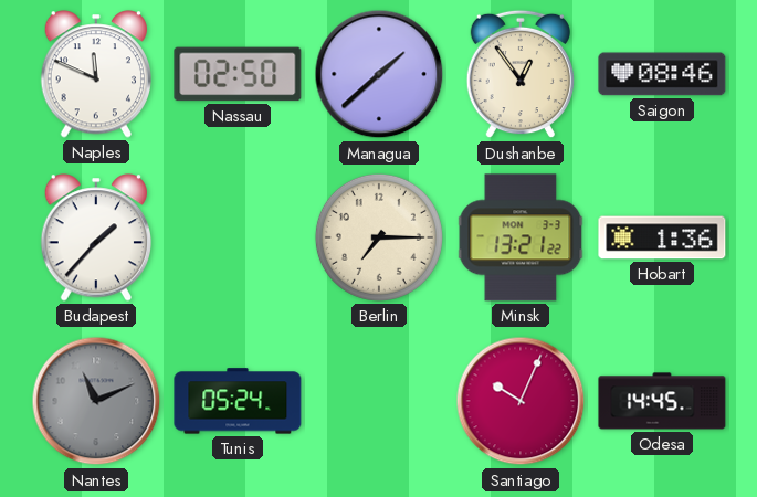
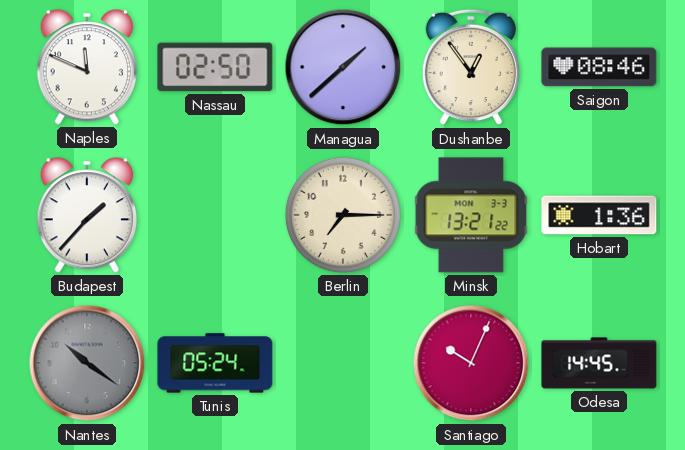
Nantes: 11:11 -> 10:21 (87, 363)
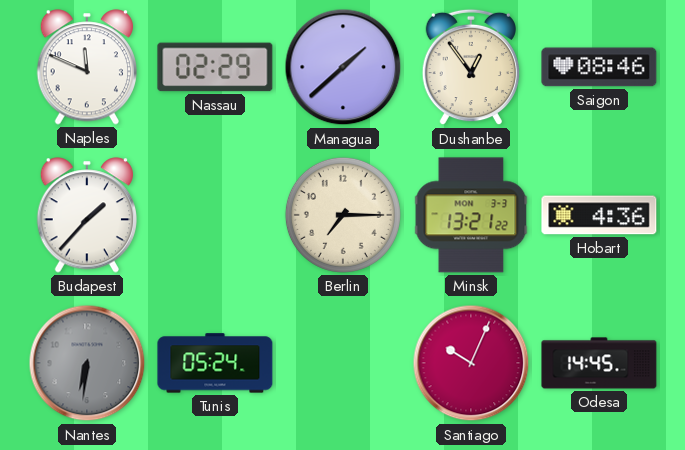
Nassau: 02:50 -> 02:29 (215, 67)
Hobart: 1:36 -> 4:36 (599, 215)
Nantes: 10:21 -> 6:31 (87, 363)
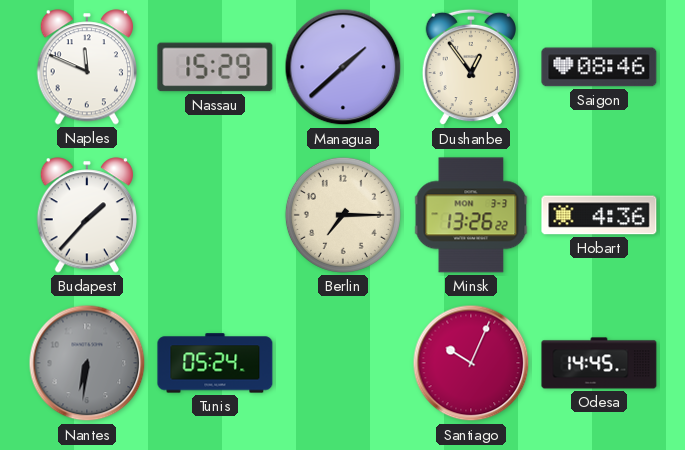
Nassau: 02:29 -> 15:29 (215, 67)
Minsk: 13:21 -> 13:26 (471, 215)
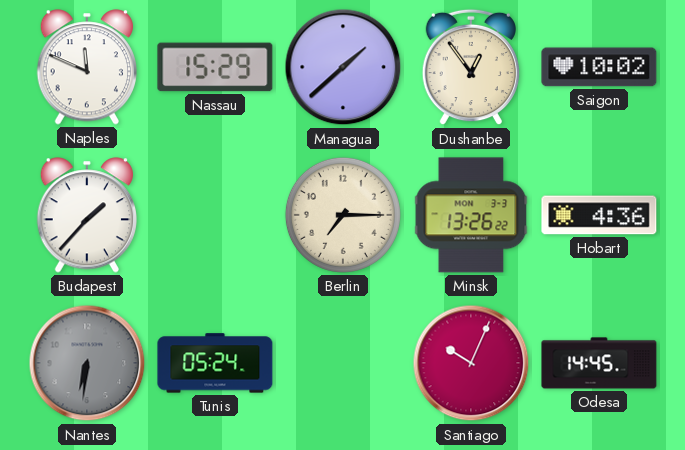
Saigon: 08:46 -> 10:02 (599, 67)
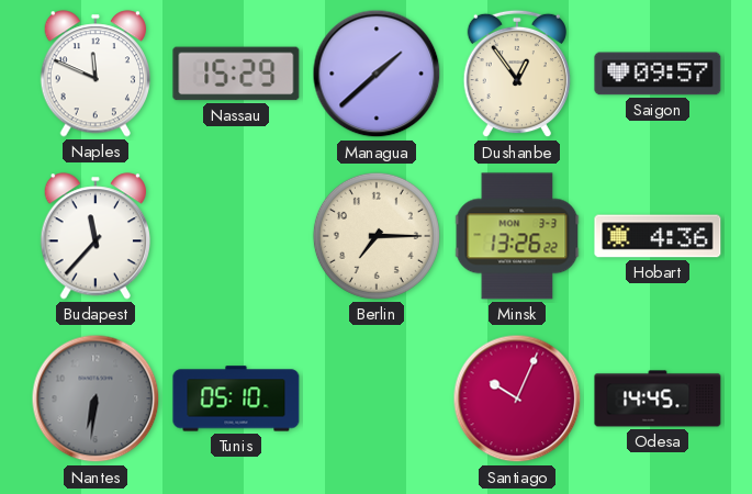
Saigon: 10:02 -> 09:57 (658, 74)
Budapest: 1:37 -> 11:37 (94, 236)
Tunis: 05:24 -> 05:10 (236, 398)
